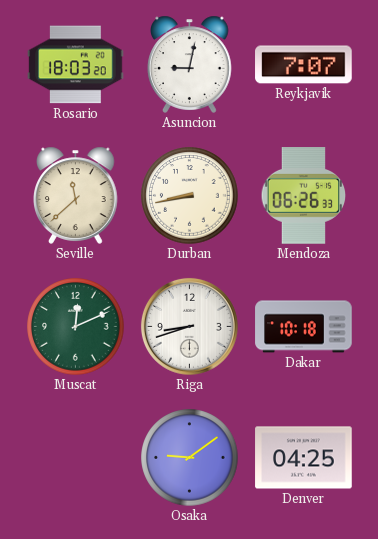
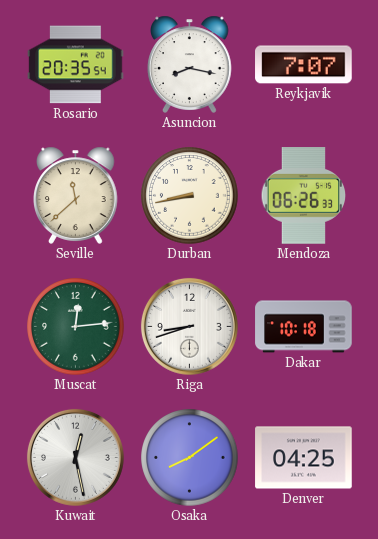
Rosario: 18:03 -> 20:35 (76, 65)
Asuncion: 9:02 -> 8:17 (190, 64)
Muscat: 12:11 -> 12:14 (76, 327)
Kuwait: none -> 12:28 (75, 457)
Osaka: 9:09 -> 8:09 (190, 458)
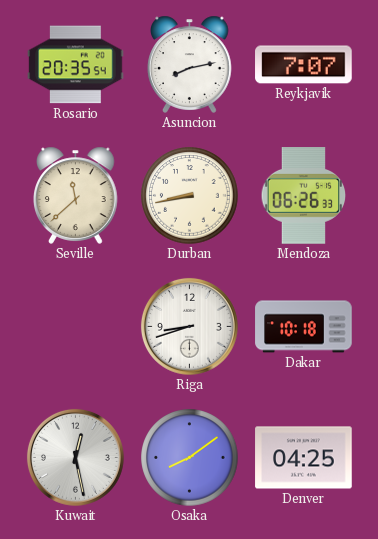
Asuncion: 8:17 -> 8:13 (190, 64)
Muscat: 12:14 -> none (76, 327)
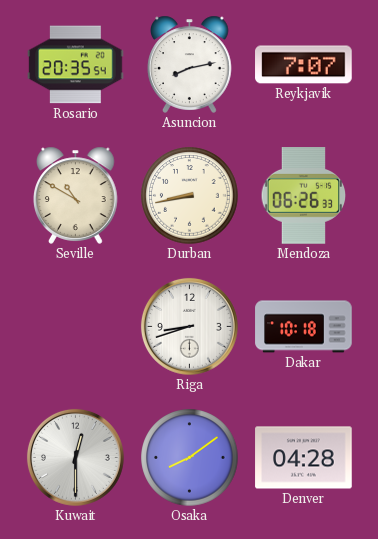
Seville: 11:38 -> 10:50 (76, 195)
Kuwait: 12:28 -> 12:30 (75, 457)
Denver: 04:25 -> 04:28 (304, 458)
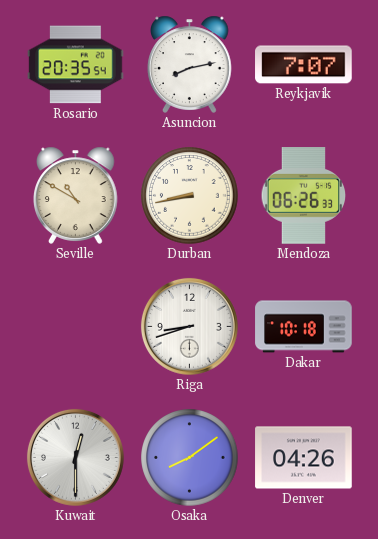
Denver: 04:28 -> 04:26 (304, 458)
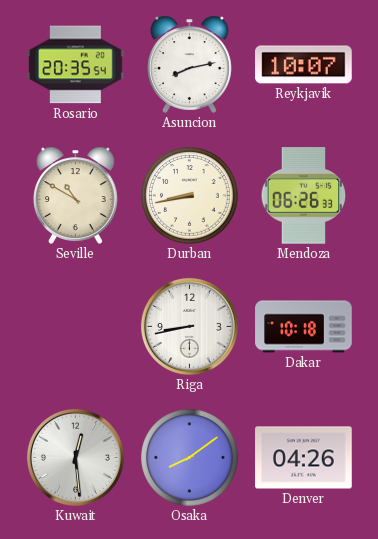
Reykjavik: 7:07 -> 10:07 (304, 65)
Riga: 8:42 -> 8:43 (189, 326)
Kuwait: 12:30 -> 12:29 (75, 457)
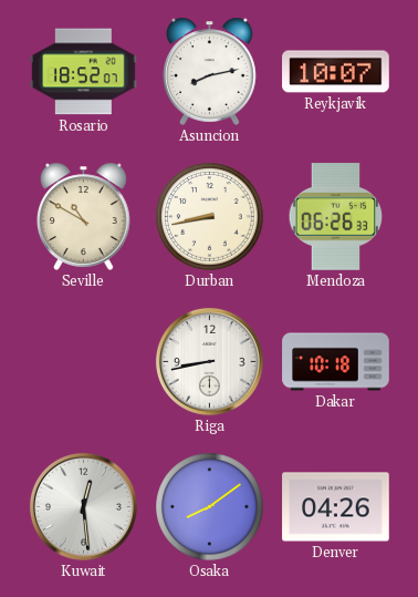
Rosario: 20:35 -> 18:52 (84, 72)
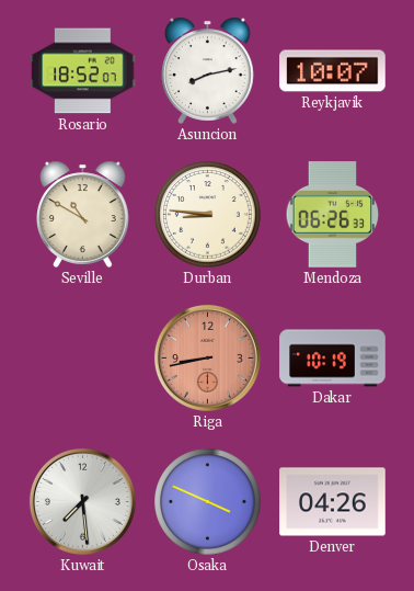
Durban: 8:43 -> 8:46 (208, 215)
Riga dial: white -> salmon (207, 357)
Dakar: 10:18 -> 10:19 (333, 359)
Kuwait: 12:29 -> 7:29 (82, 501)
Osaka: 8:09 -> 3:49 (208, 502)
